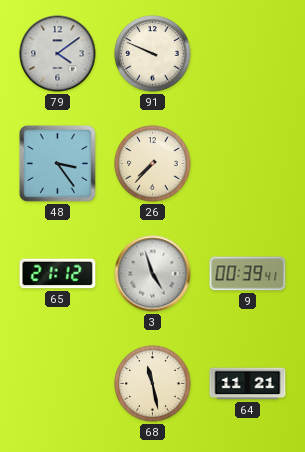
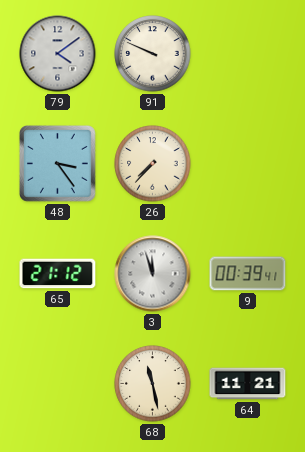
3: 4:57 -> 11:57 (153, 274)
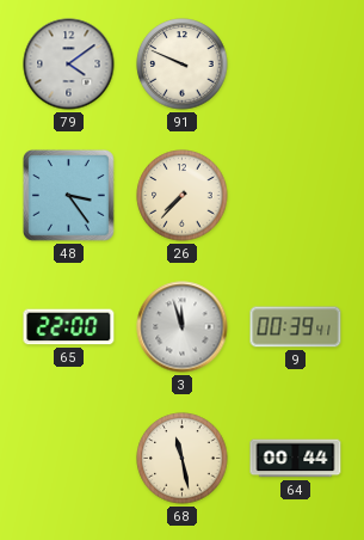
65: 21:12 -> 22:00 (69, 327)
64: 11:21 -> 00:44 (296, 459)
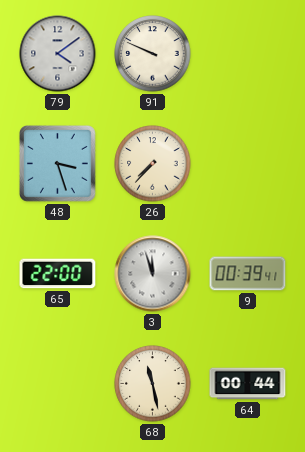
48: 3:24 -> 3:27 (57, 163)
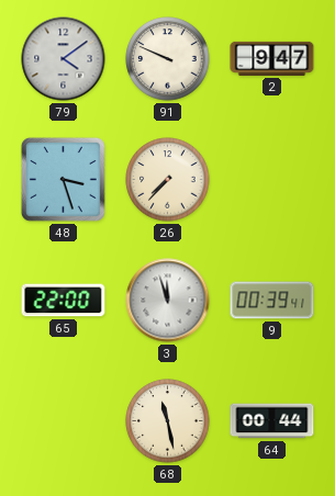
2: none -> 9:47 (272, 58)
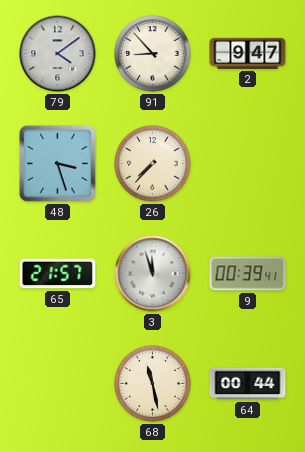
91: 9:49 -> 8:53 (153, 54)
65: 22:00 -> 21:57 (58, 274)
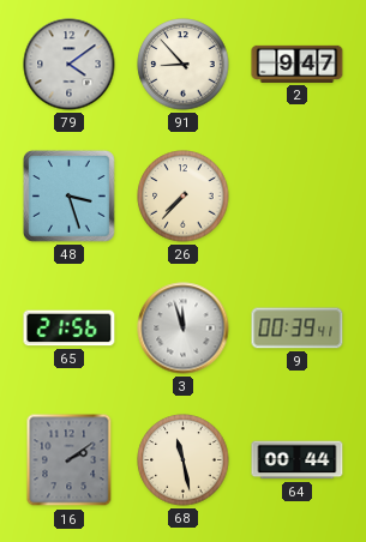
65: 21:57 -> 21:56 (70, 329)
16: none -> 2:09 (70, 460)
